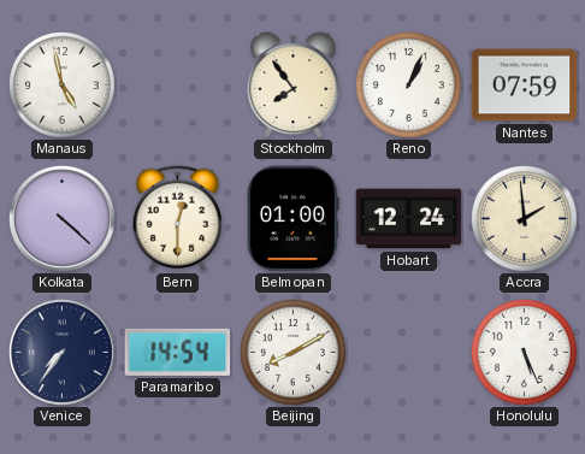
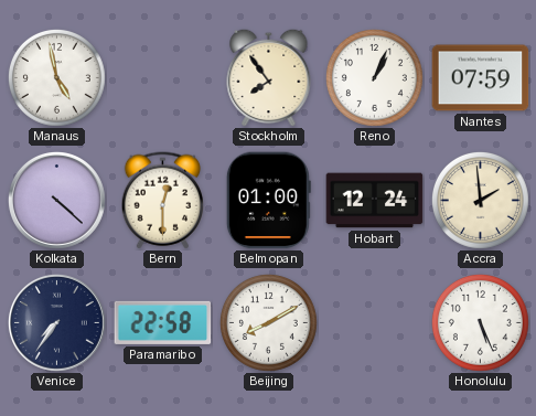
Paramaribo: 14:54 -> 22:58 (163, 322)
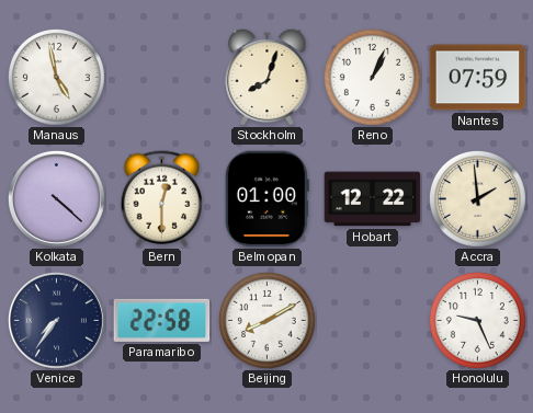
Stockholm: 7:54 -> 8:03 (268, 77)
Hobart: 12:24 -> 12:22 (373, 199)
Honolulu: 5:26 -> 9:26 (477, 320)
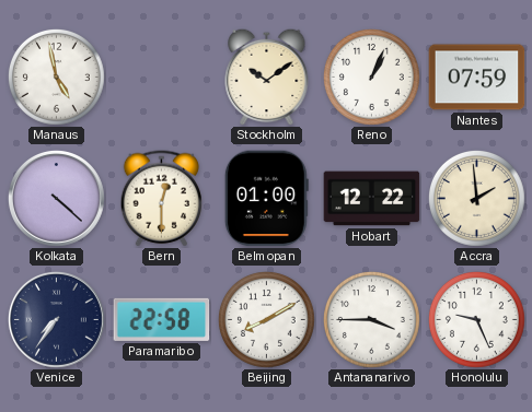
Stockholm: 8:03 -> 10:09 (267, 76)
Antananarivo: none -> 3:45 (371, 319)
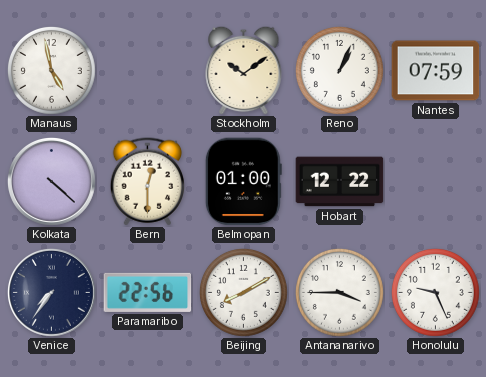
Accra: 1:59 -> none (476, 198)
Paramaribo: 22:58 -> 22:56 (148, 292)
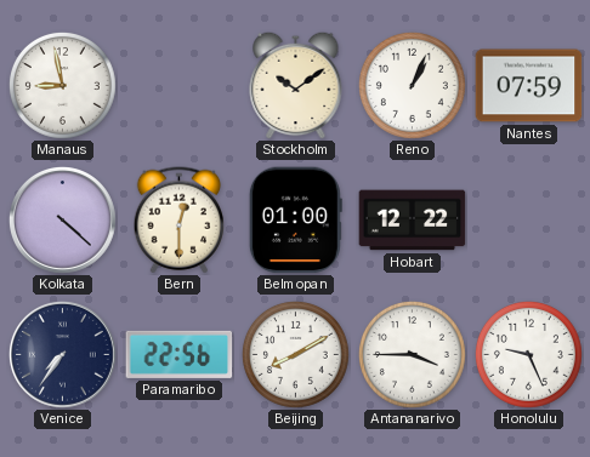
Manaus: 4:58 -> 8:58 (62, 85)
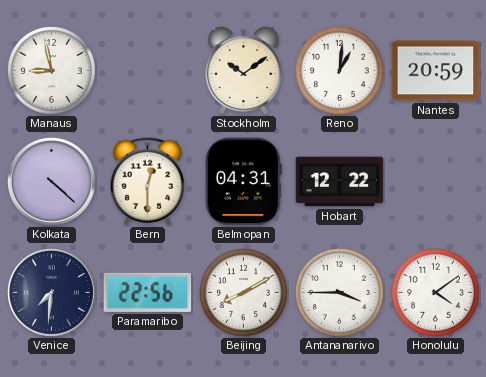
Reno: 1:04 -> 1:01 (339, 70)
Nantes: 07:59 -> 20:59 (436, 71)
Belmopan: 01:00 -> 04:31 (243, 182)
Venice: 7:36 -> 7:31 (52, 293)
Honolulu: 9:26 -> 4:09 (435, 292)
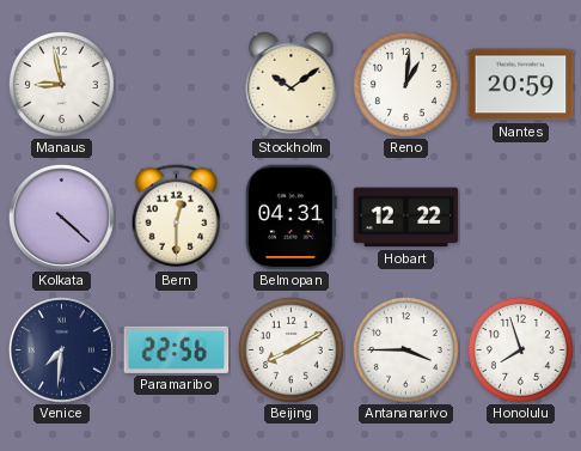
Honolulu: 4:09 -> 7:57 (520, 349)
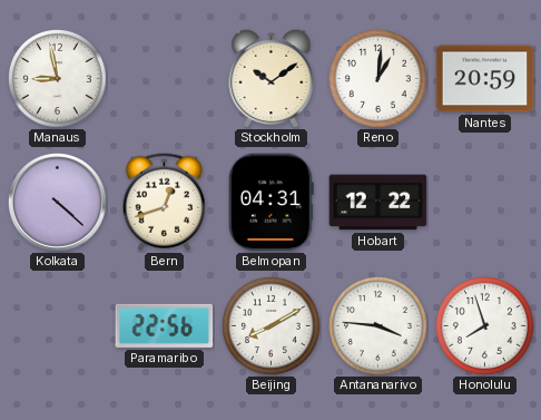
Bern: 12:30 -> 12:42 (164, 203)
Venice: 7:31 -> none (62, 351)
Antananarivo: 3:45 -> 3:46 (377, 325)
